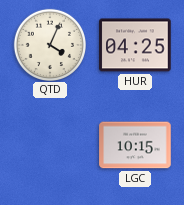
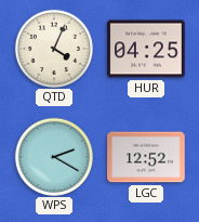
WPS: none -> 2:20 (53, 156)
LGC: 10:15 -> 12:52 (146, 157)
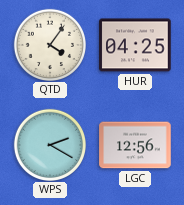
QTD: 4:04 -> 4:06 (49, 44)
LGC: 12:52 -> 12:56 (135, 145)
